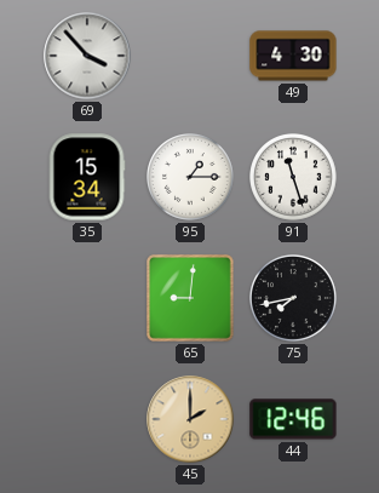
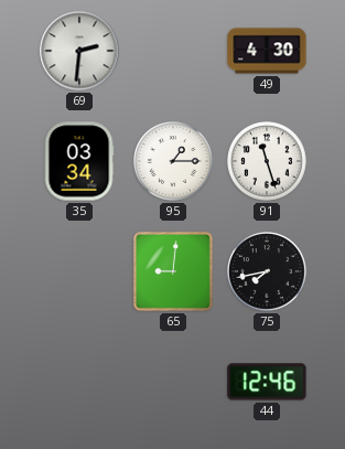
69: 3:53 -> 2:31 (79, 51)
35: 15:34 -> 03:34 (79, 161)
45: 2:00 -> none (190, 419)
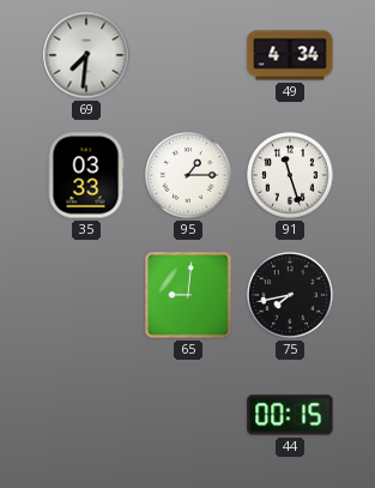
69: 2:31 -> 7:31 (86, 55)
49: 4:30 -> 4:34 (290, 55)
35: 03:34 -> 03:33 (86, 175)
44: 12:46 -> 00:15 (290, 415)
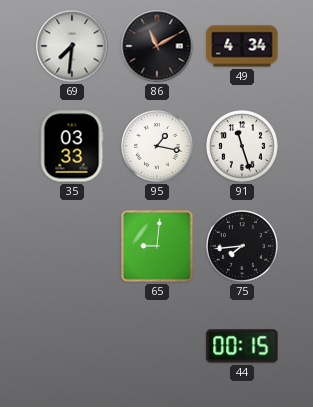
86: none -> 11:10 (157, 46)
95: 1:15 -> 1:17 (158, 147)
75: 7:43 -> 7:44 (243, 247)
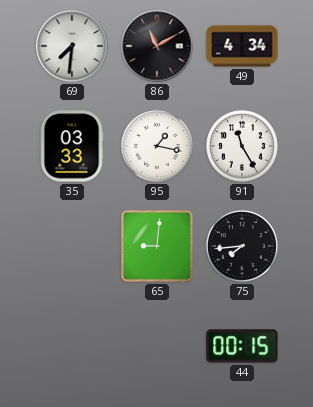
91: 11:27 -> 11:25 (243, 147)
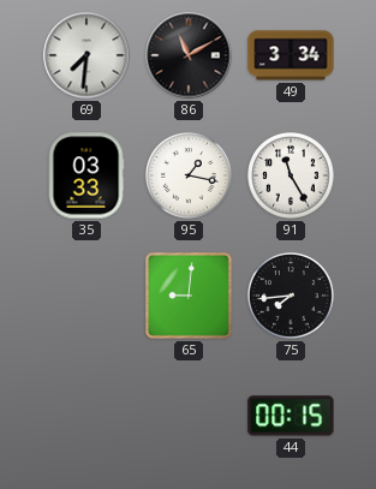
49: 4:34 -> 3:34 (291, 55)
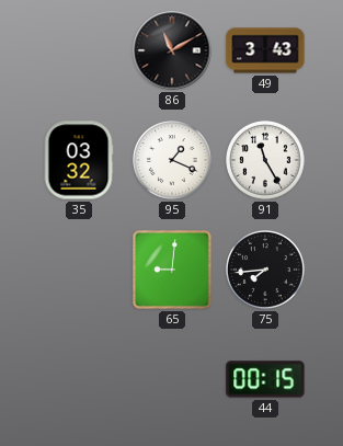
69: 7:31 -> none (86, 55)
49: 3:34 -> 3:43 (265, 50)
35: 03:33 -> 03:32 (79, 160)
95: 1:17 -> 1:19 (173, 161)
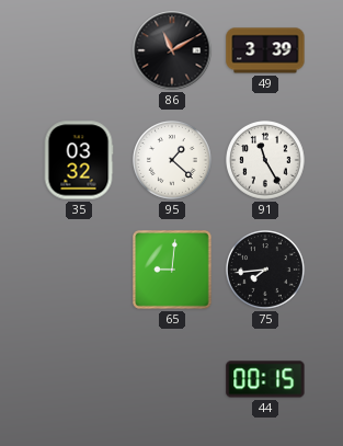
49: 3:43 -> 3:39 (265, 50)
95: 1:19 -> 1:22 (173, 161)
